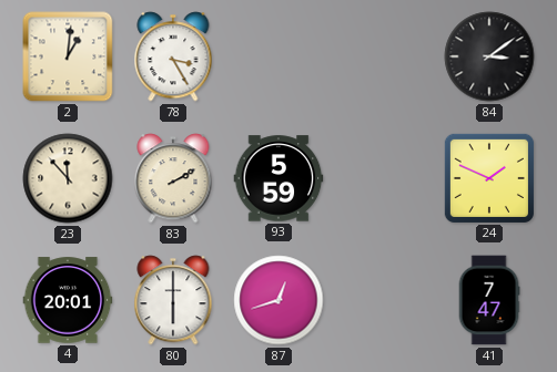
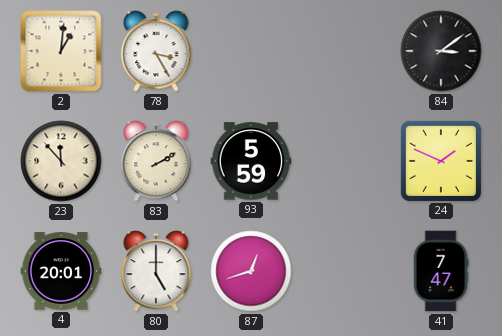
80: 6:00 -> 5:00 (156, 271)
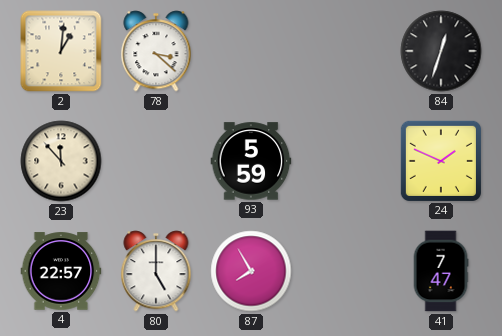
78: 3:25 -> 3:22 (156, 51)
84: 3:09 -> 12:33 (441, 51)
83: 2:10 -> none (156, 161)
4: 20:01 -> 22:57 (61, 271)
87: 12:42 -> 7:55 (251, 271)
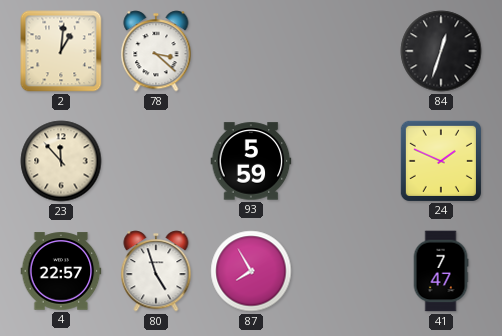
80: 5:00 -> 4:57 (156, 271)
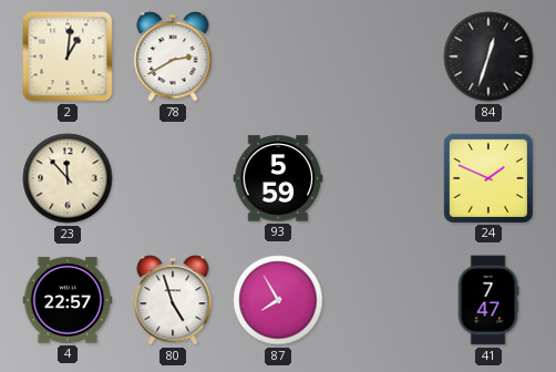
78: 3:22 -> 2:40 (173, 56)
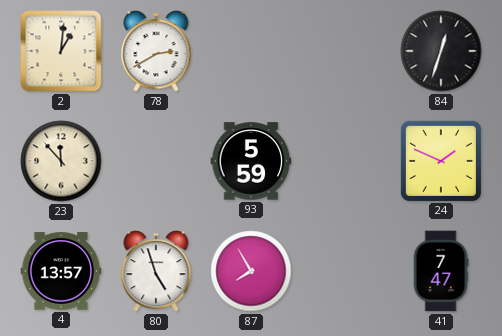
4: 22:57 -> 13:57 (61, 271)
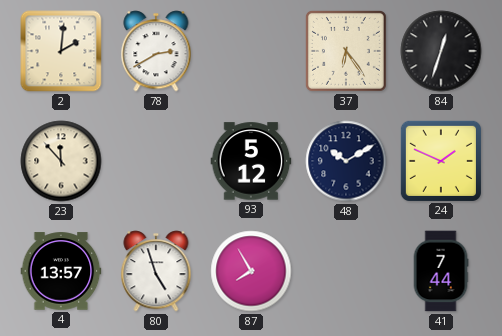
2: 1:01 -> 2:01 (61, 51)
37: none -> 6:24 (346, 51)
93: 5:59 -> 5:12 (251, 161)
48: none -> 10:10 (346, 161)
41: 7:47 -> 7:44 (441, 271)
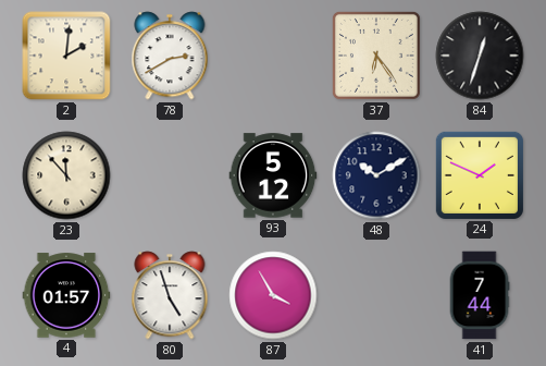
4: 13:57 -> 01:57 (66, 295)
87: 7:55 -> 3:55 (273, 295)
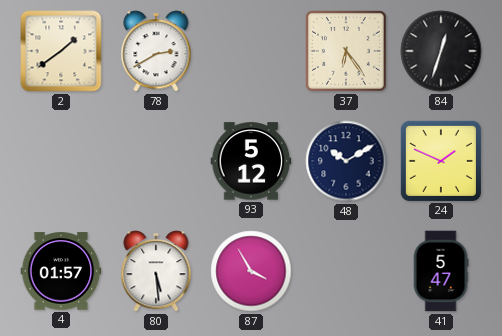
2: 2:01 -> 1:39 (61, 51)
23: 11:53 -> none (66, 175)
80: 4:57 -> 5:29 (156, 271)
41: 7:44 -> 5:47 (441, 271)
